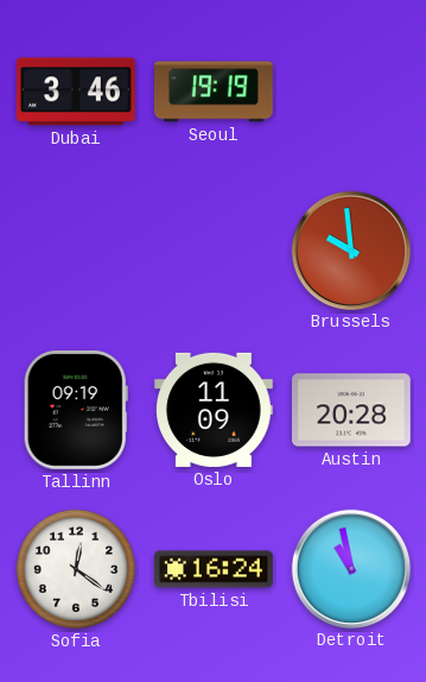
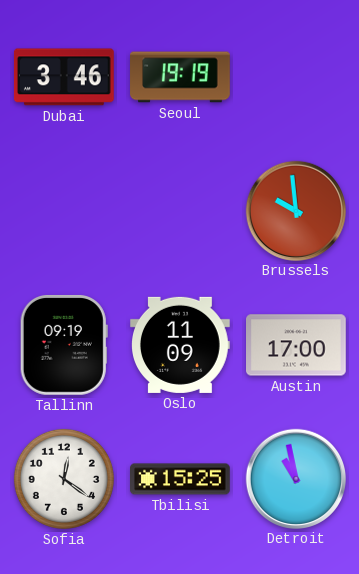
Austin: 20:28 -> 17:00 (297, 345)
Tbilisi: 16:24 -> 15:25 (181, 479)
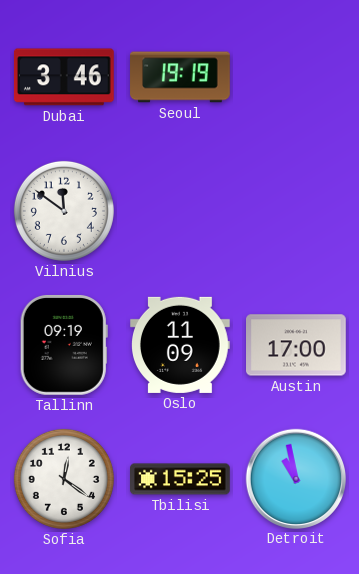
Vilnius: none -> 11:51 (64, 211)
Brussels: 9:59 -> none (295, 210)
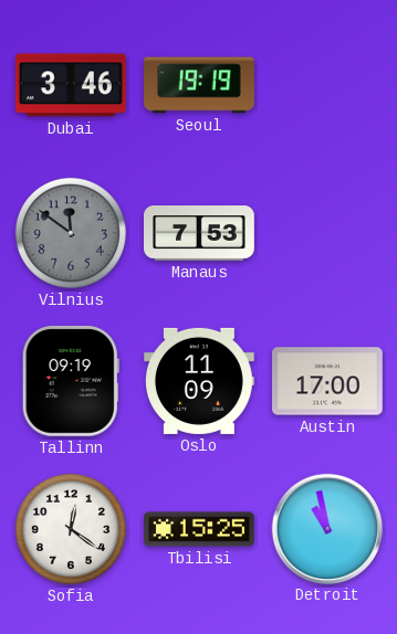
Vilnius dial: white -> grey (71, 233)
Manaus: none -> 7:53 (199, 234)
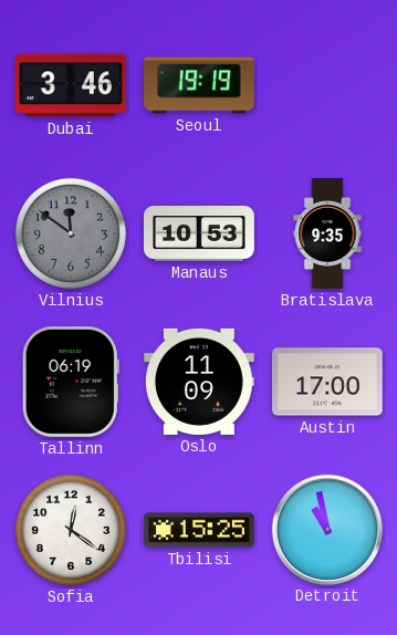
Manaus: 7:53 -> 10:53 (199, 235)
Bratislava: none -> 9:35 (327, 233)
Tallinn: 09:19 -> 06:19 (71, 382)
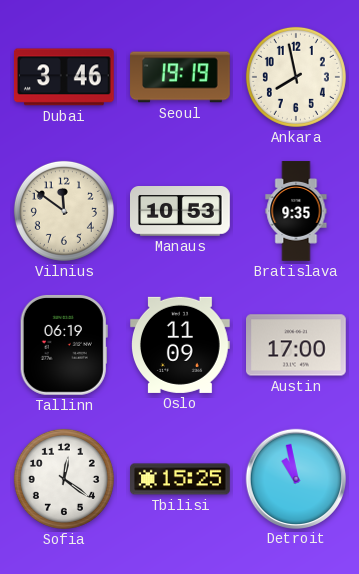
Ankara: none -> 7:58 (296, 77)
Vilnius dial: grey -> cream (64, 211)
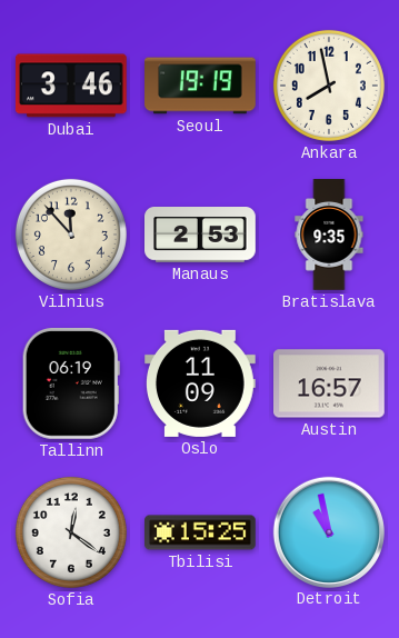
Vilnius: 11:51 -> 11:53 (71, 235)
Manaus: 10:53 -> 2:53 (200, 236)
Austin: 17:00 -> 16:57 (330, 383)
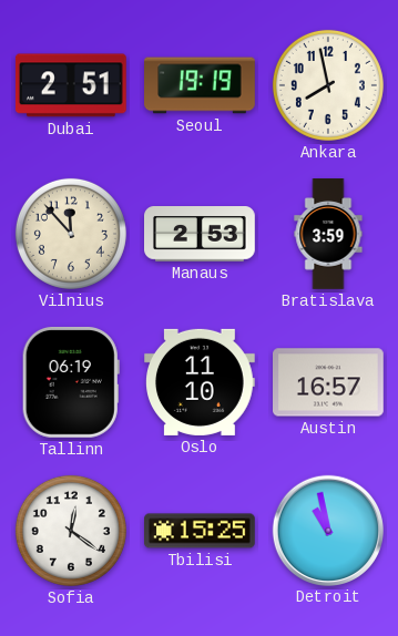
Dubai: 3:46 -> 2:51 (71, 85)
Bratislava: 9:35 -> 3:59 (328, 234)
Oslo: 11:09 -> 11:10 (201, 382)
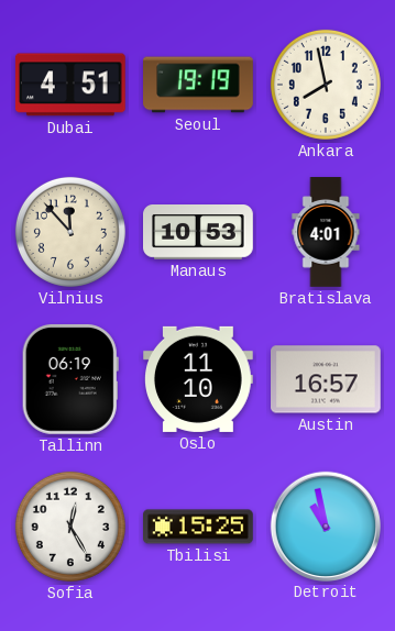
Dubai: 2:51 -> 4:51 (70, 85)
Manaus: 2:53 -> 10:53 (198, 233)
Bratislava: 3:59 -> 4:01 (326, 232)
Sofia: 12:21 -> 12:25 (70, 527)
